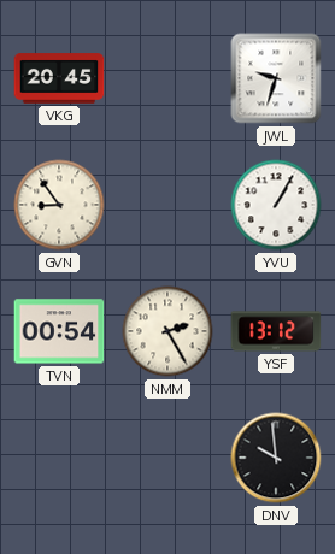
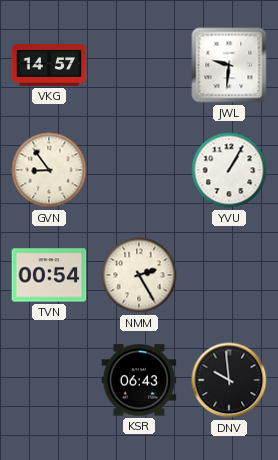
VKG: 20:45 -> 14:57 (49, 65)
JWL: 9:33 -> 9:31 (229, 65)
YSF: 13:12 -> none (276, 331)
KSR: none -> 06:43 (139, 380)
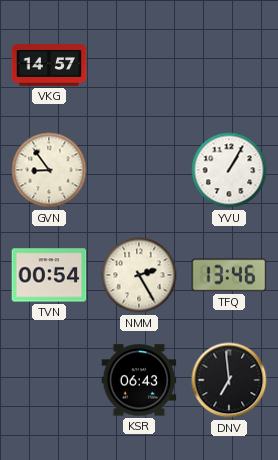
JWL: 9:31 -> none (229, 65)
TFQ: none -> 13:46 (229, 275)
DNV: 9:59 -> 6:59 (229, 380)
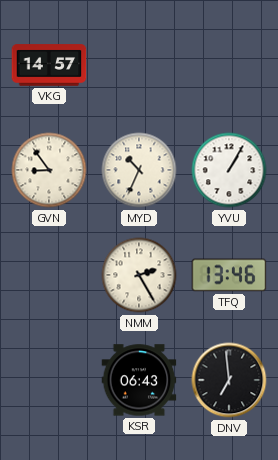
MYD: none -> 10:34 (139, 170)
TVN: 00:54 -> none (49, 275)
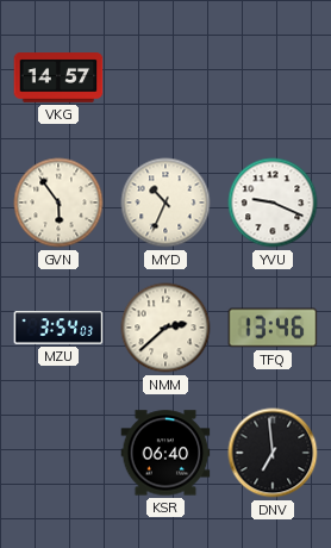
GVN: 8:54 -> 5:54 (58, 203)
YVU: 1:05 -> 9:19 (273, 203)
MZU: none -> 3:54 (58, 328)
NMM: 2:25 -> 2:38 (165, 328)
KSR: 06:43 -> 06:40 (165, 453)
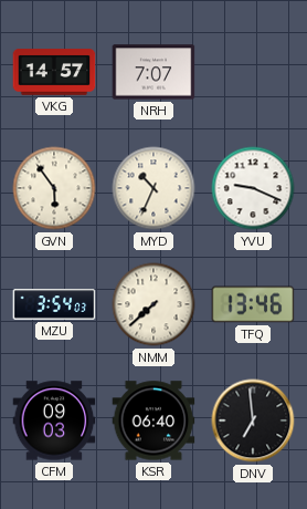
NRH: none -> 7:07 (153, 72)
NMM: 2:38 -> 7:38 (153, 304)
CFM: none -> 09:03 (54, 420)
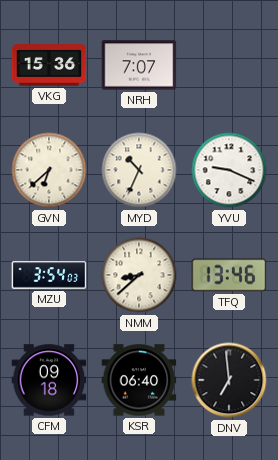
VKG: 14:57 -> 15:36 (49, 65)
GVN: 5:54 -> 6:38 (49, 170)
NMM: 7:38 -> 8:38 (139, 275)
CFM: 09:03 -> 09:18 (49, 380)
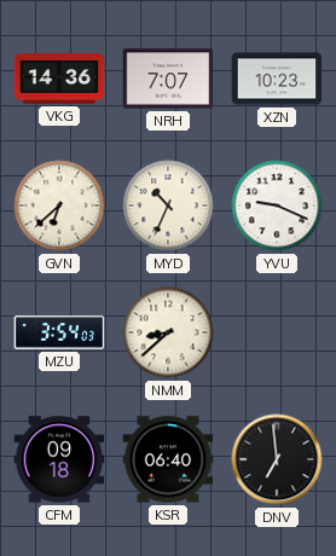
VKG: 15:36 -> 14:36 (59, 79)
XZN: none -> 10:23 (277, 79)
TFQ: 13:46 -> none (229, 275)
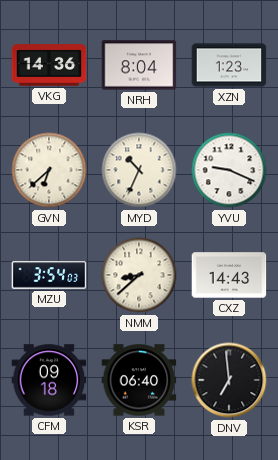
NRH: 7:07 -> 8:04 (139, 65)
XZN: 10:23 -> 1:23 (229, 65)
CXZ: none -> 14:43 (229, 275)
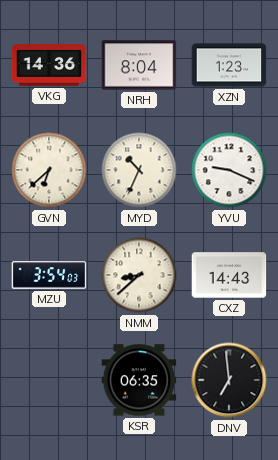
CFM: 09:18 -> none (49, 380)
KSR: 06:40 -> 06:35 (139, 380)
